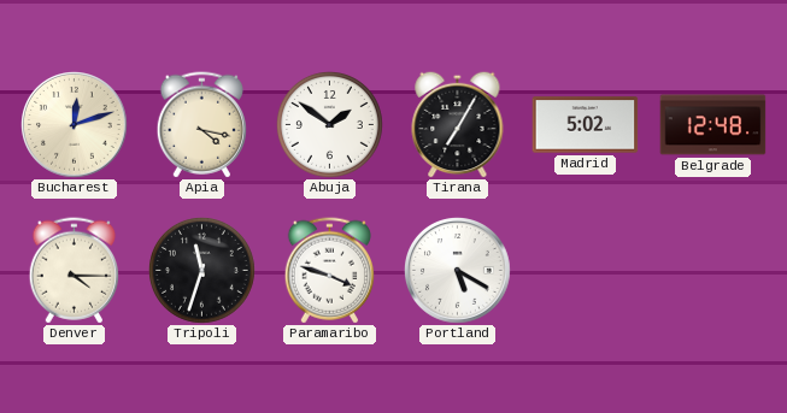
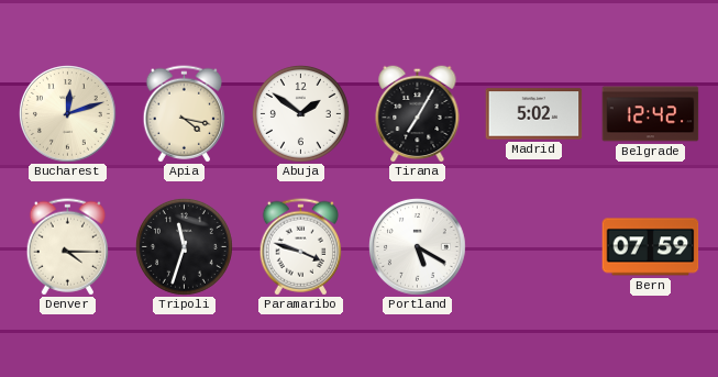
Belgrade: 12:48 -> 12:42 (651, 114)
Bern: none -> 07:59 (651, 247)
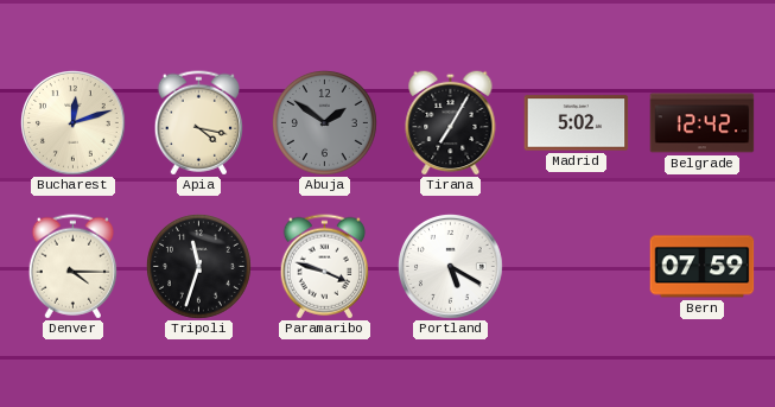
Abuja dial: white -> grey (325, 123)
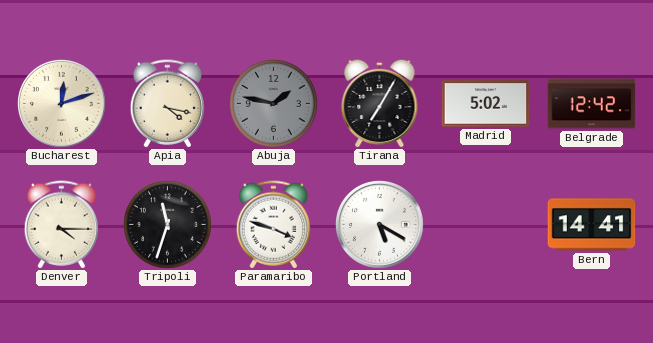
Abuja: 1:51 -> 1:47 (274, 104)
Bern: 07:59 -> 14:41 (592, 225)
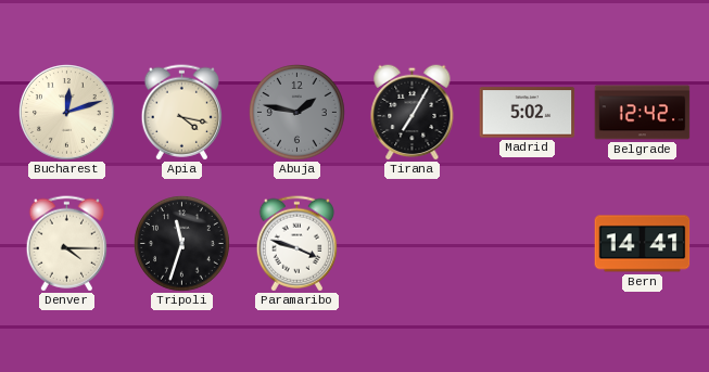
Portland: 5:20 -> none (380, 225)
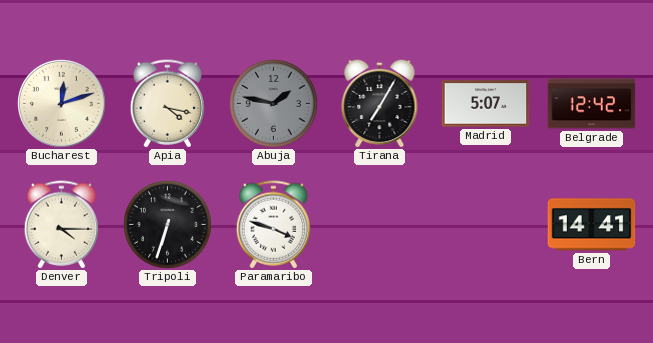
Madrid: 5:02 -> 5:07 (486, 104)
Tripoli: 11:33 -> 6:33 (168, 225)
